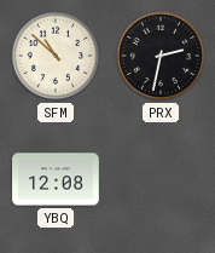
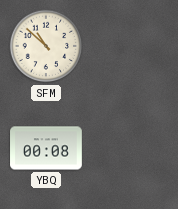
PRX: 2:32 -> none (161, 56)
YBQ: 12:08 -> 00:08 (46, 148)
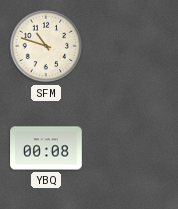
SFM: 10:52 -> 10:48 (46, 46)
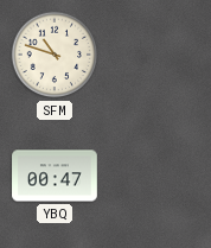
YBQ: 00:08 -> 00:47 (55, 176)
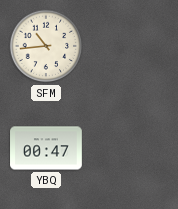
SFM: 10:48 -> 10:44 (46, 46)
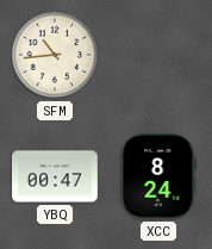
XCC: none -> 8:24 (158, 178)
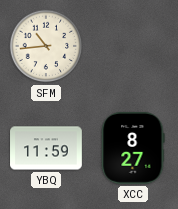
YBQ: 00:47 -> 11:59 (46, 148)
XCC: 8:24 -> 8:27 (133, 149)
